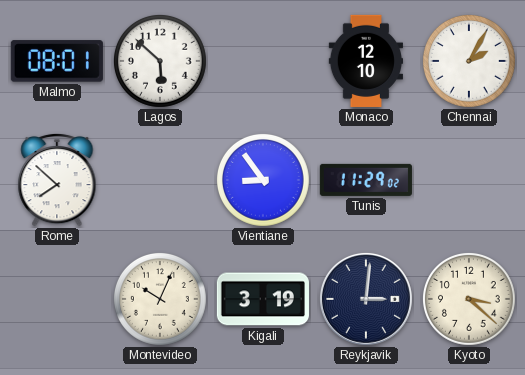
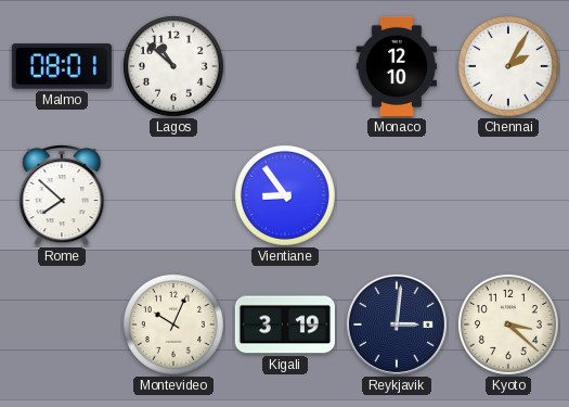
Lagos: 5:52 -> 10:52 (173, 66)
Tunis: 11:29 -> none (366, 180)
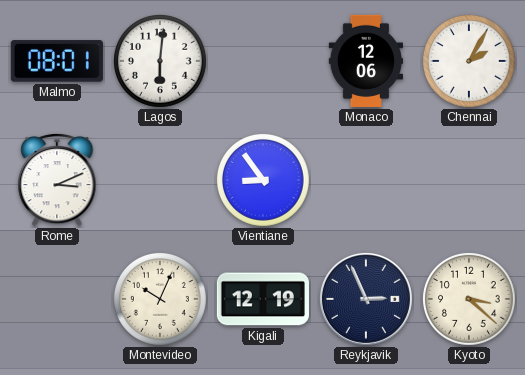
Lagos: 10:52 -> 6:01 (160, 61)
Monaco: 12:10 -> 12:06 (365, 61)
Rome: 7:52 -> 3:11 (57, 180)
Kigali: 3:19 -> 12:19 (263, 299)
Reykjavik: 3:01 -> 2:56 (366, 299)
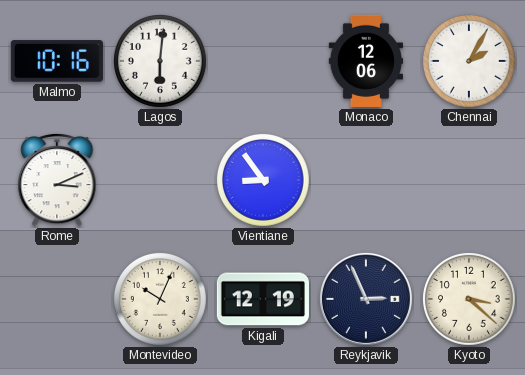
Malmo: 08:01 -> 10:16 (57, 61)
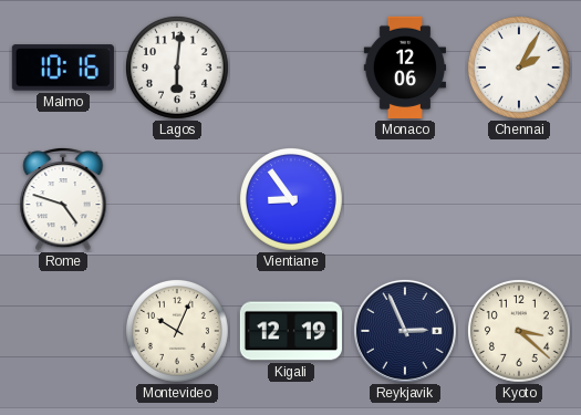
Rome: 3:11 -> 4:48 (63, 199)
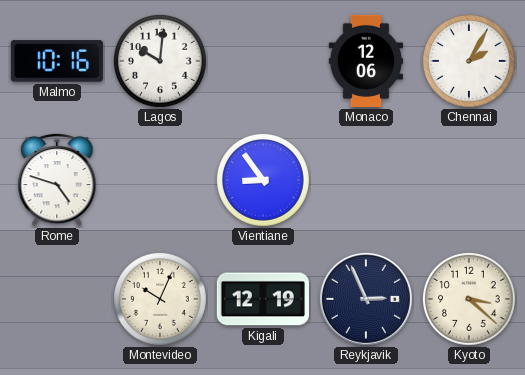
Lagos: 6:01 -> 10:01 (160, 61)
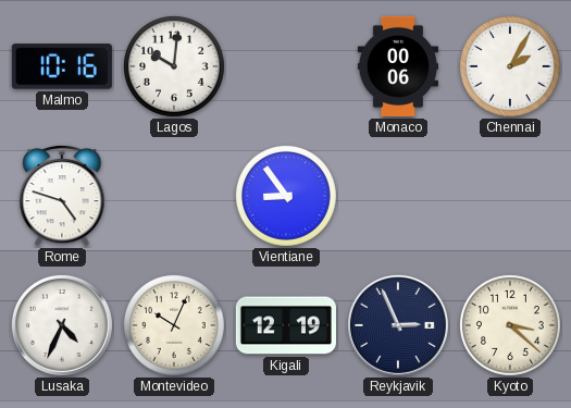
Monaco: 12:06 -> 00:06 (397, 66)
Lusaka: none -> 4:34 (62, 325)
